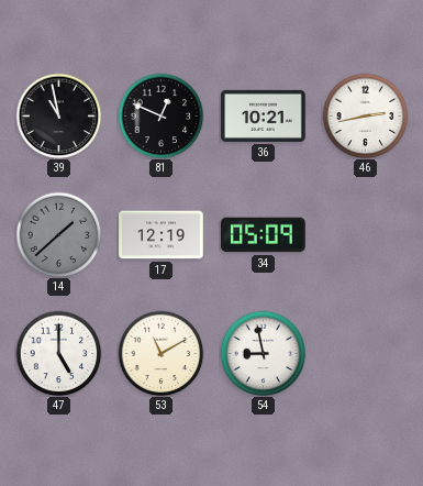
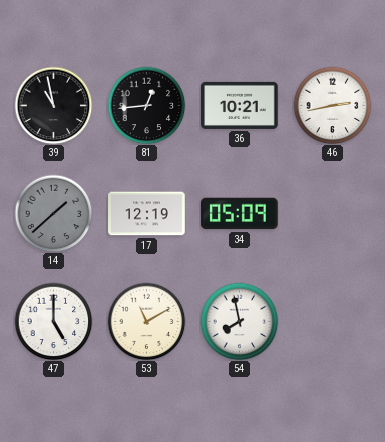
81: 12:49 -> 12:44 (146, 105)
54: 8:58 -> 7:58 (239, 321)
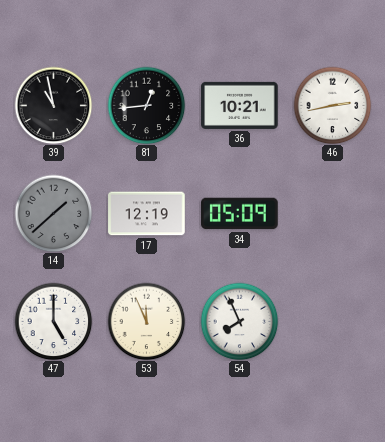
53: 11:10 -> 11:56 (146, 321)
54: 7:58 -> 7:56 (239, 321)
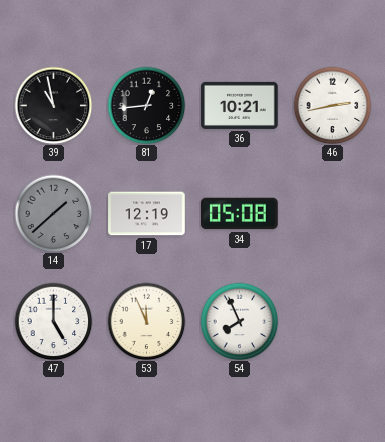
34: 05:09 -> 05:08 (240, 214)
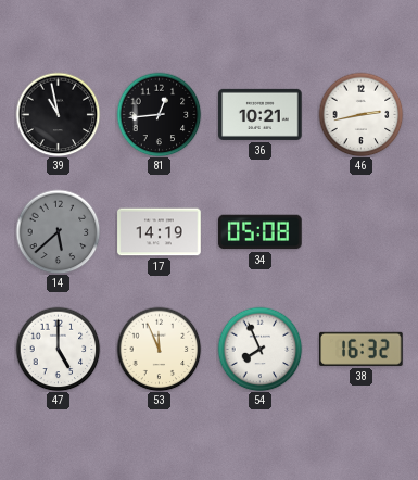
14: 1:38 -> 5:38 (58, 231)
17: 12:19 -> 14:19 (160, 232)
38: none -> 16:32 (362, 349)
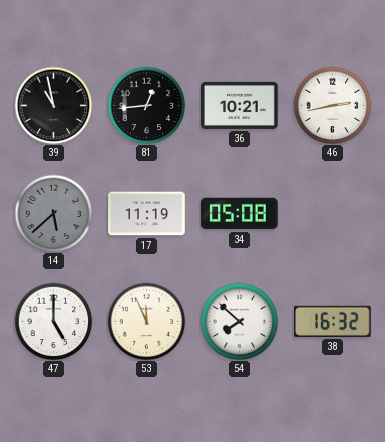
17: 14:19 -> 11:19 (147, 214)
54: 7:56 -> 7:52 (239, 321)
